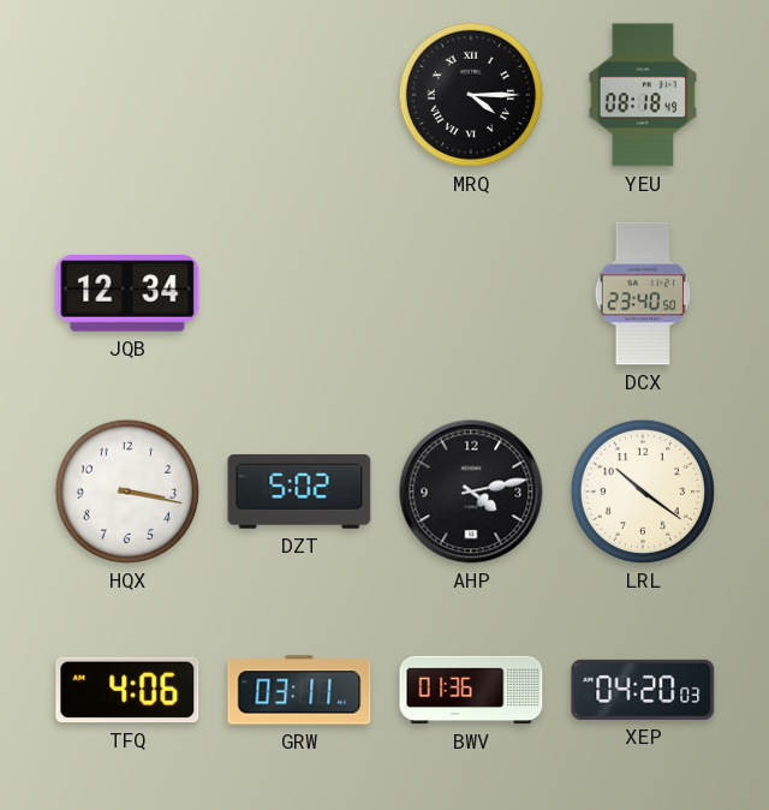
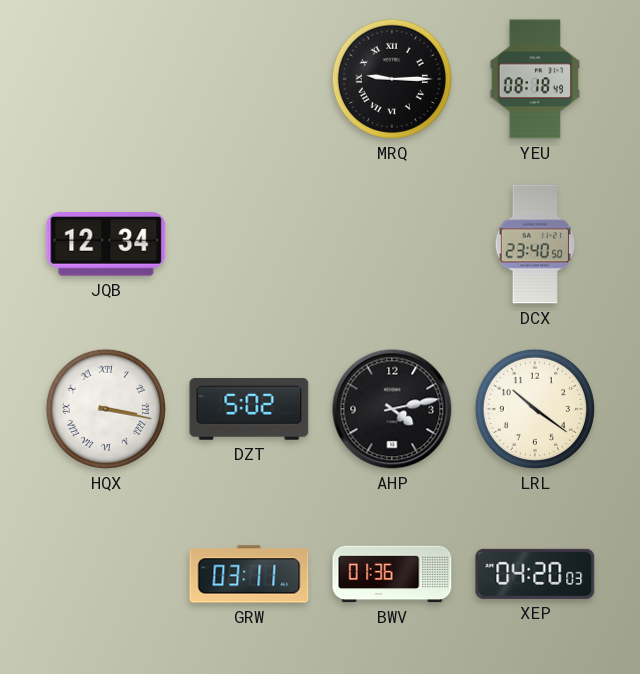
MRQ: 4:15 -> 9:15 (392, 79)
HQX numerals: Arabic -> Roman (106, 409)
TFQ: 4:06 -> none (127, 690)
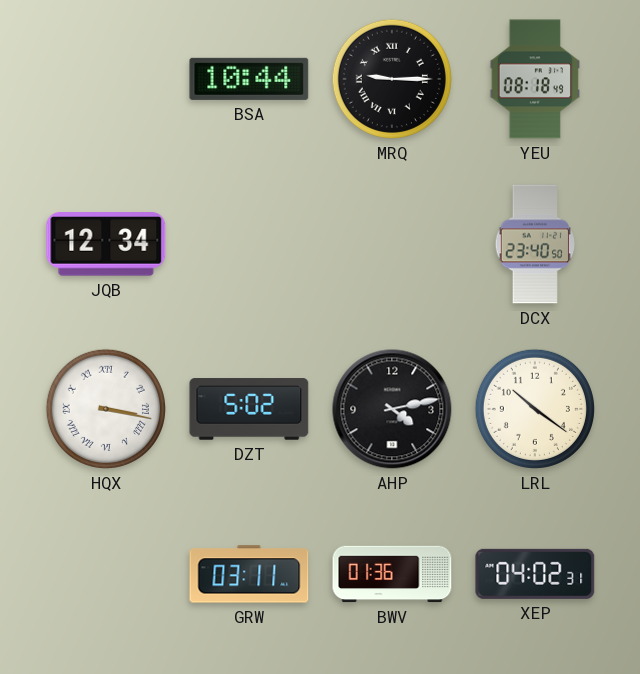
BSA: none -> 10:44 (249, 79)
XEP: 04:20 -> 04:02 (535, 574)
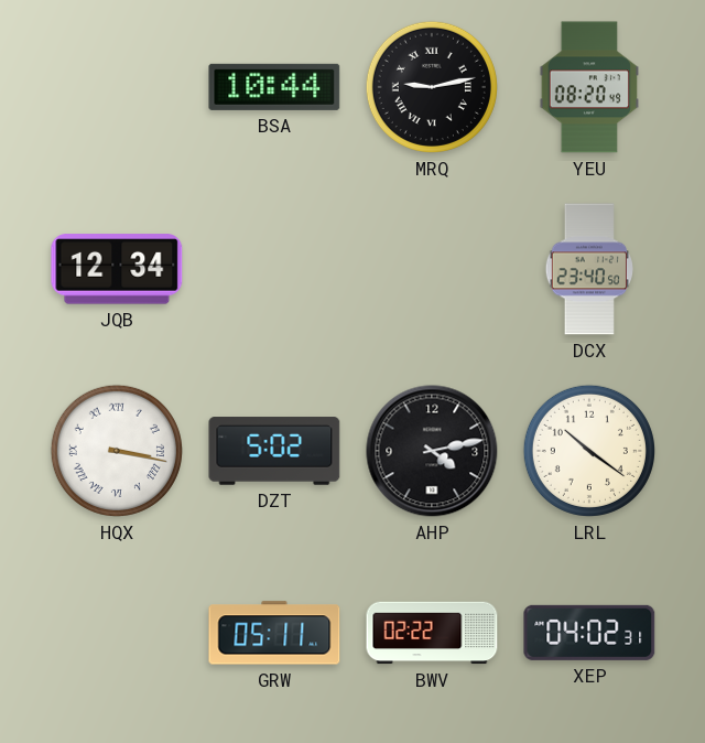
MRQ: 9:15 -> 9:13 (432, 87)
YEU: 08:18 -> 08:20 (589, 87)
GRW: 03:11 -> 05:11 (274, 633)
BWV: 01:36 -> 02:22 (432, 633)
